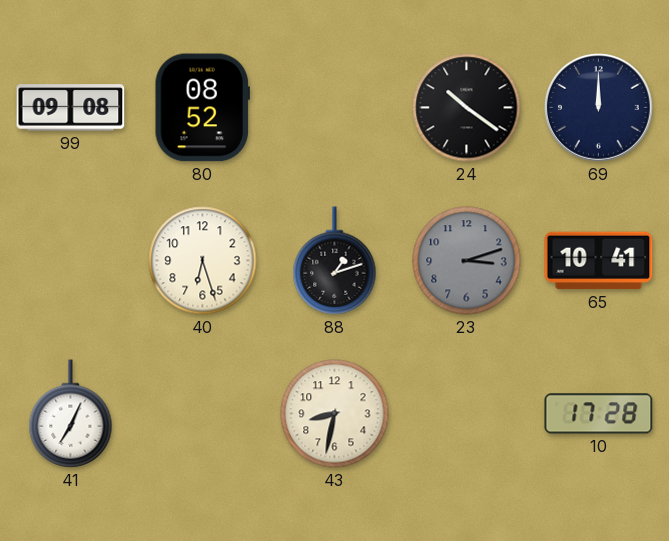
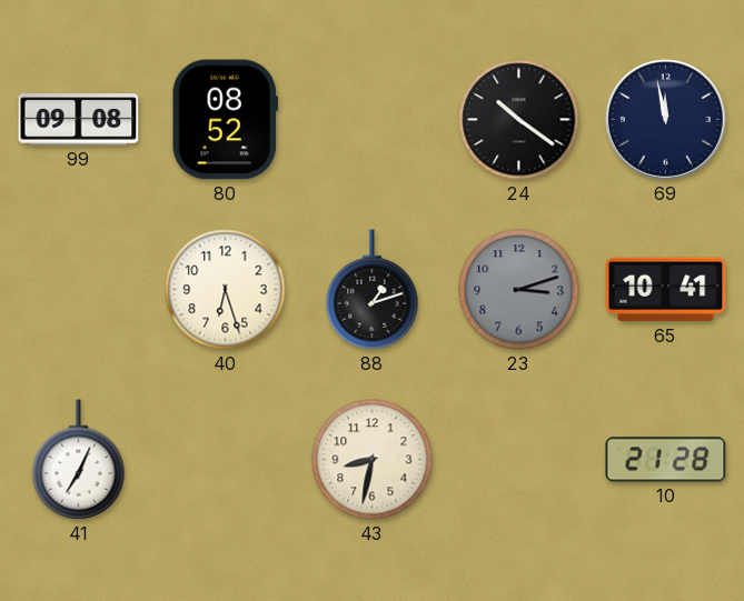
69: 12:00 -> 11:58 (666, 120)
10: 17:28 -> 21:28 (666, 460)
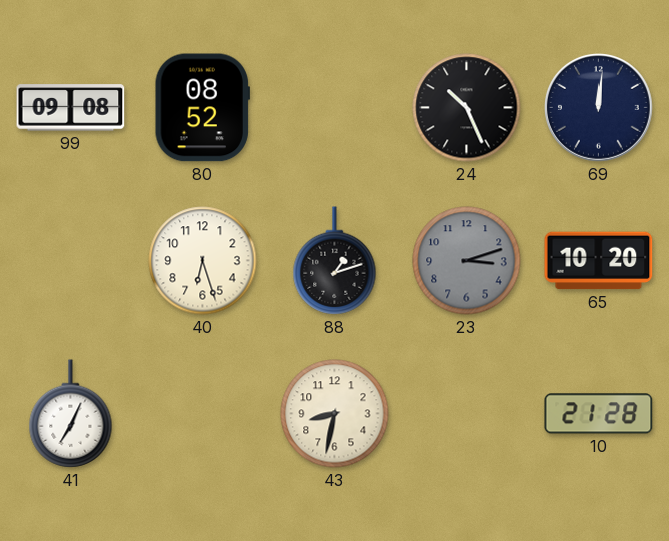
24: 10:21 -> 10:26 (467, 108)
69: 11:58 -> 12:01 (599, 108)
65: 10:41 -> 10:20 (599, 261)
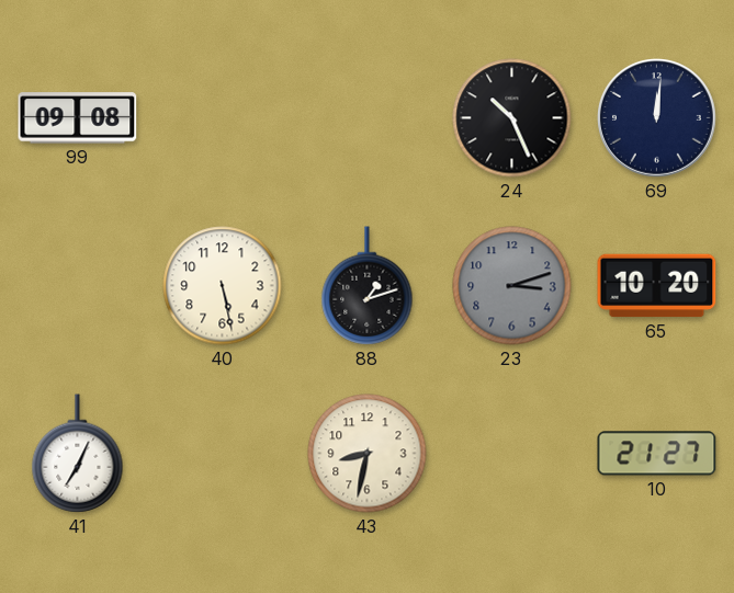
80: 08:52 -> none (202, 108)
40: 6:27 -> 5:28 (223, 286)
10: 21:28 -> 21:27 (657, 454)
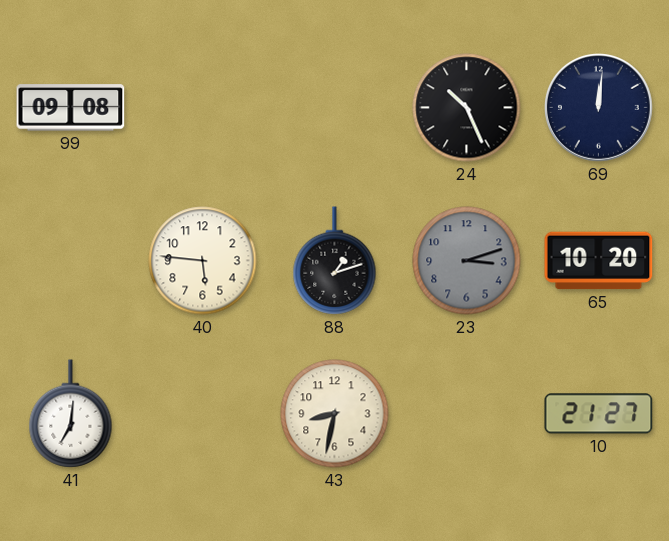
40: 5:28 -> 5:46 (203, 261)
41: 7:04 -> 7:01 (71, 414)
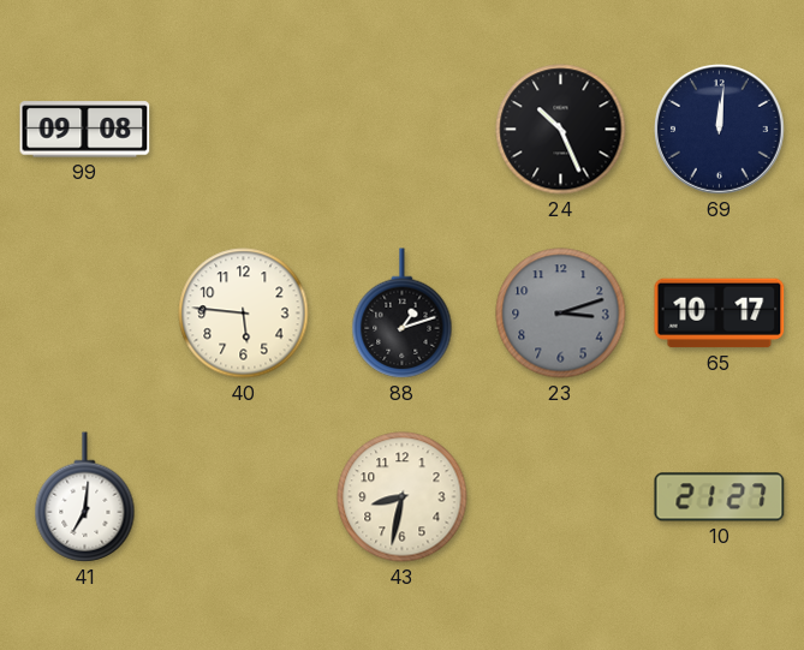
65: 10:20 -> 10:17 (720, 314)
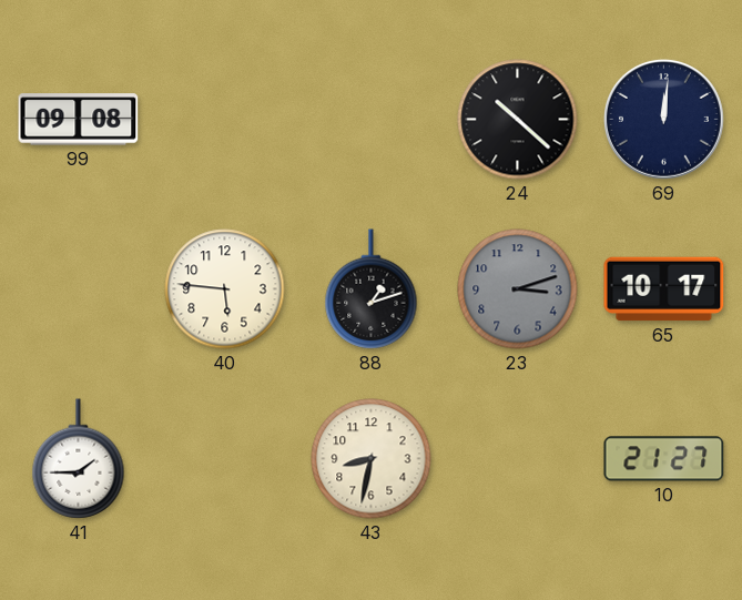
24: 10:26 -> 10:22 (518, 120)
41: 7:01 -> 1:45 (79, 459)
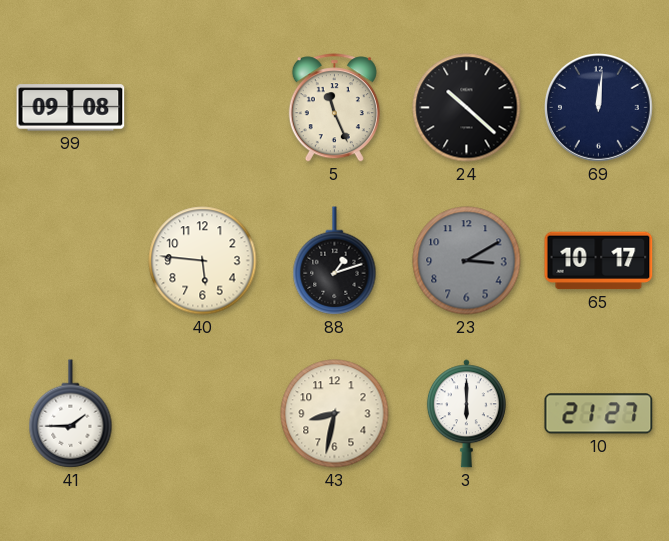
5: none -> 11:26 (334, 108)
23: 3:12 -> 3:10 (467, 261)
3: none -> 6:00 (466, 414)
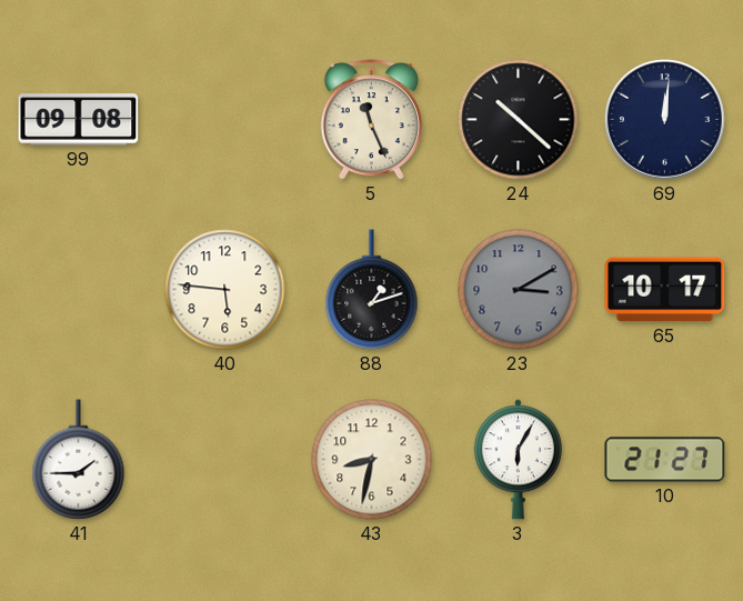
3: 6:00 -> 6:05 (518, 460)
